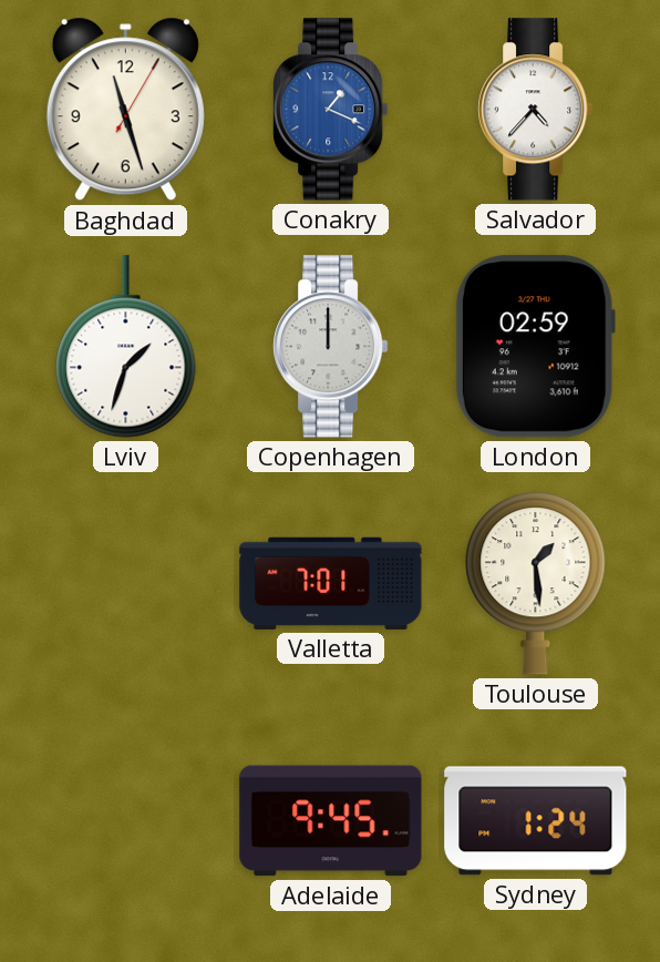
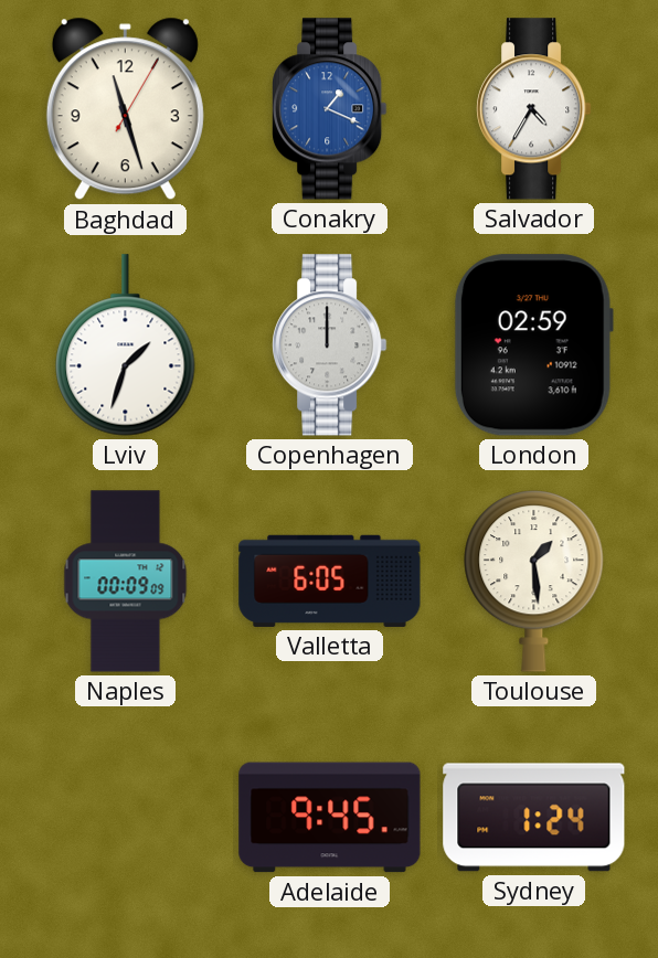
Salvador: 4:37 -> 4:35 (534, 109)
Naples: none -> 00:09 (126, 582)
Valletta: 7:01 -> 6:05 (330, 581)
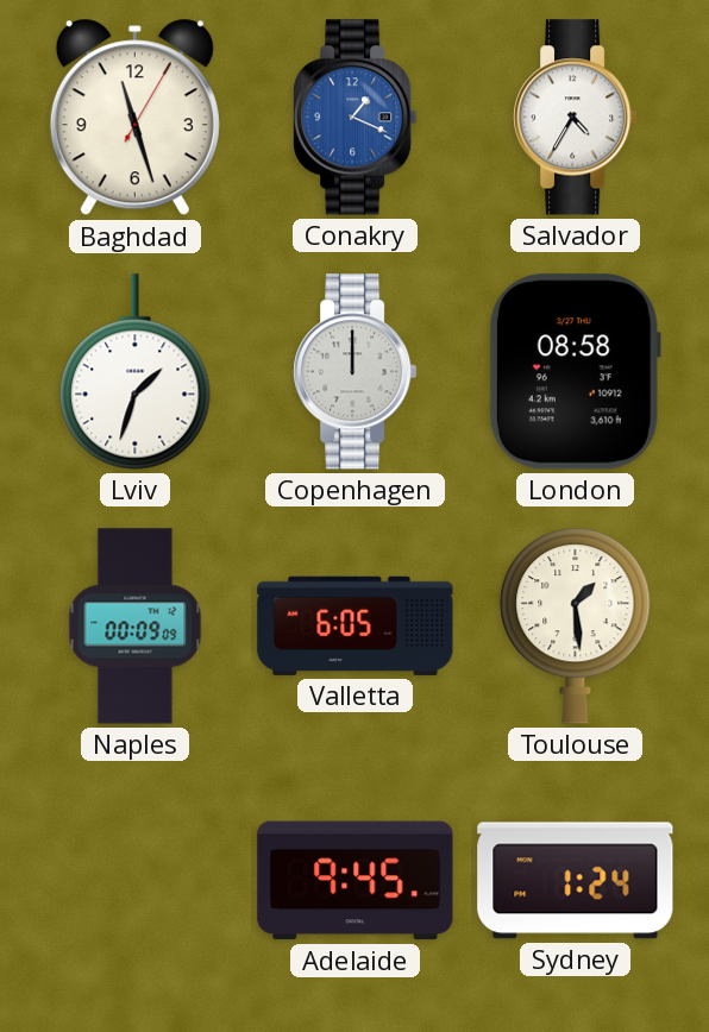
London: 02:59 -> 08:58 (575, 372)
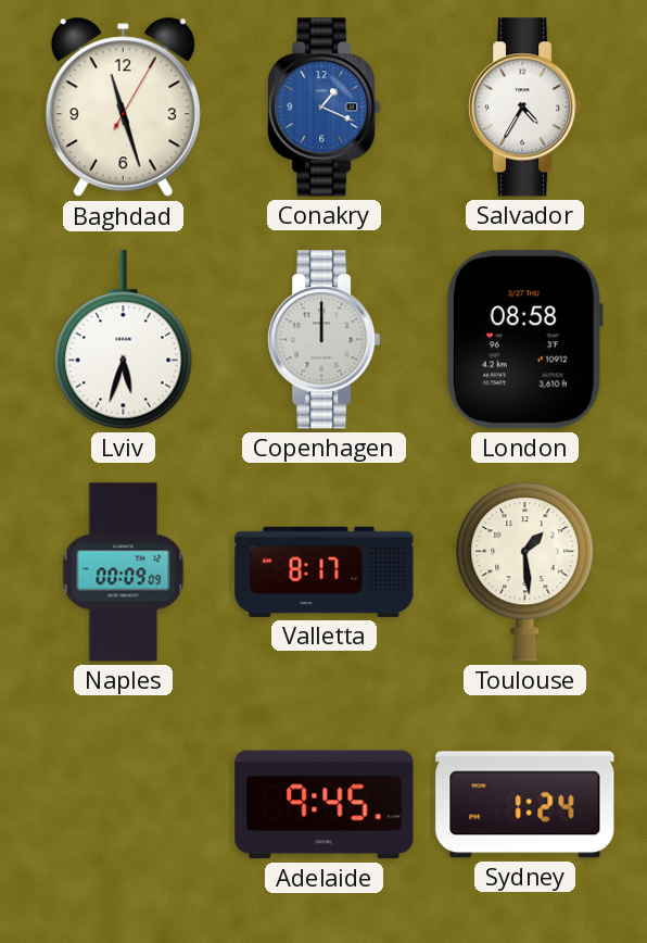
Lviv: 1:33 -> 5:33 (124, 340)
Valletta: 6:05 -> 8:17 (325, 571)
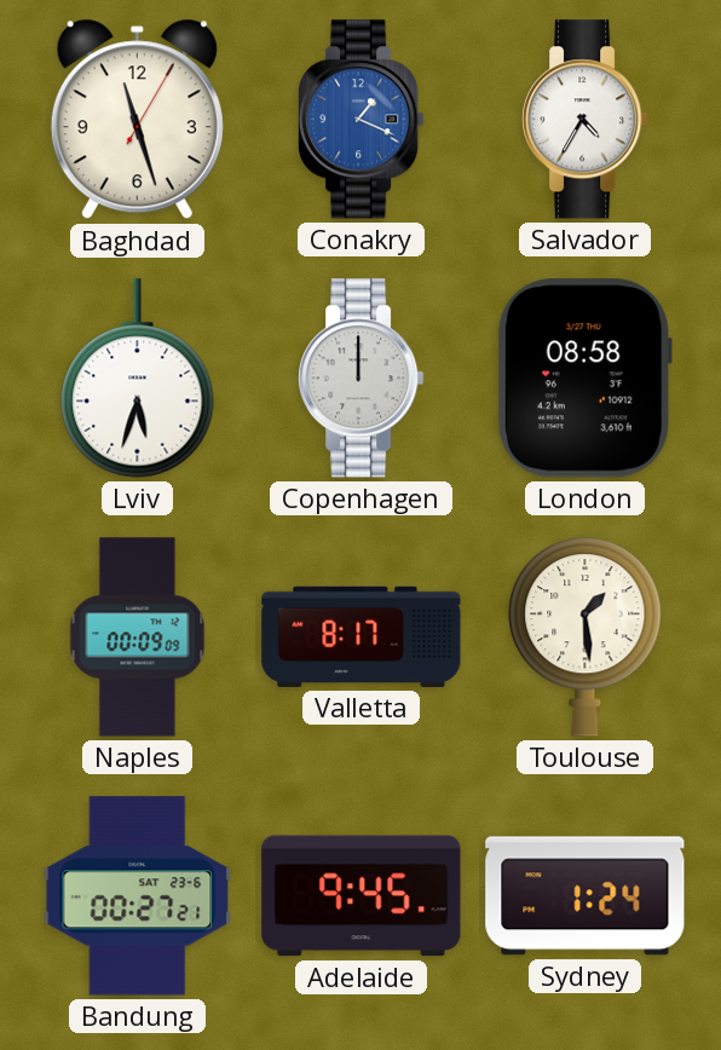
Bandung: none -> 00:27 (138, 896)
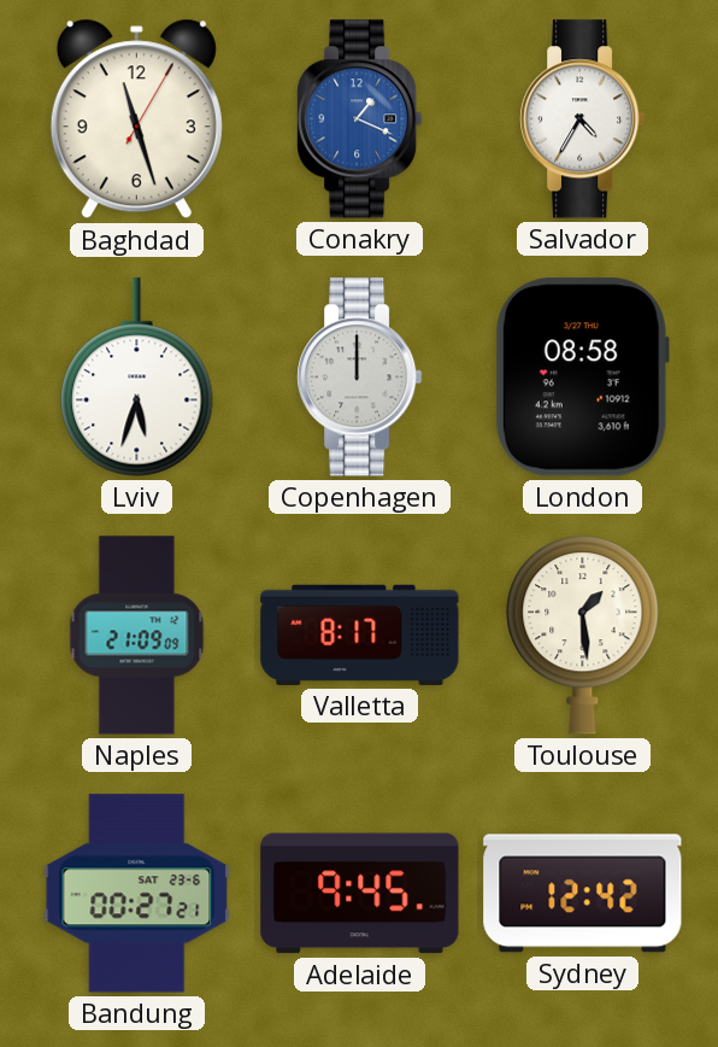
Naples: 00:09 -> 21:09 (137, 636)
Sydney: 1:24 -> 12:42 (583, 894)
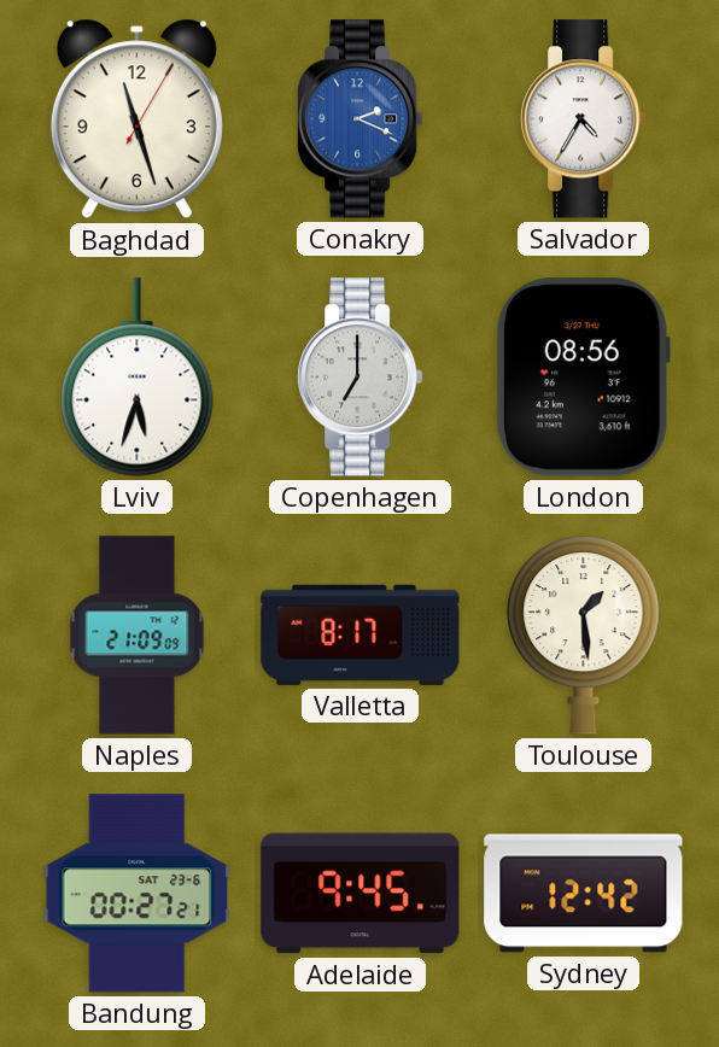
Conakry: 1:19 -> 2:19 (361, 119)
Copenhagen: 12:00 -> 7:00 (361, 378)
London: 08:58 -> 08:56 (583, 378)
